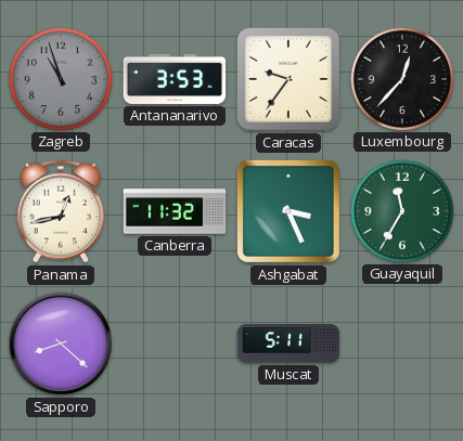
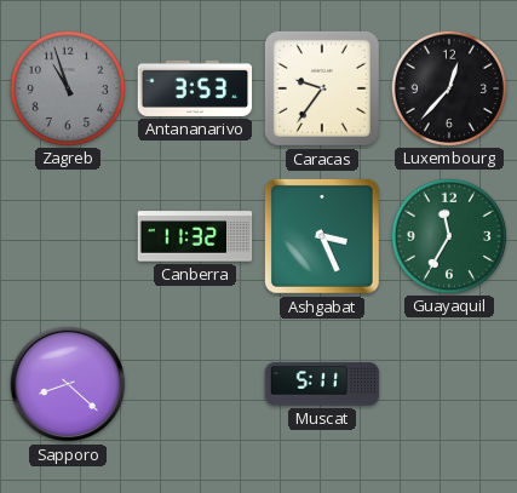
Panama: 12:43 -> none (61, 211)
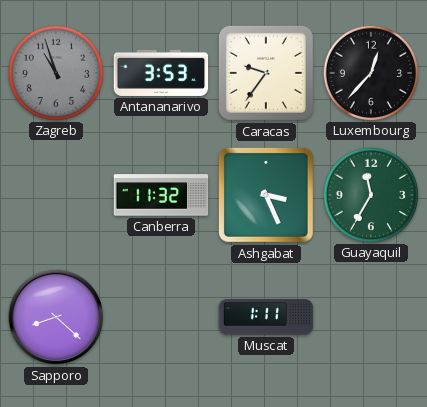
Muscat: 5:11 -> 1:11 (266, 317)
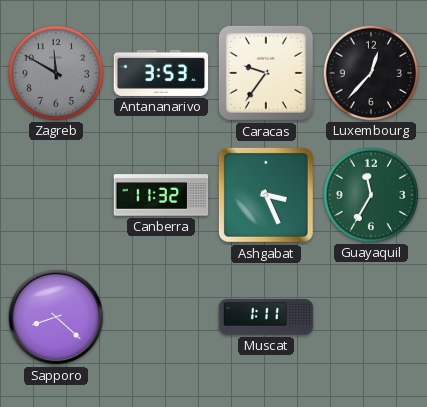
Zagreb: 10:57 -> 11:50 (55, 72)
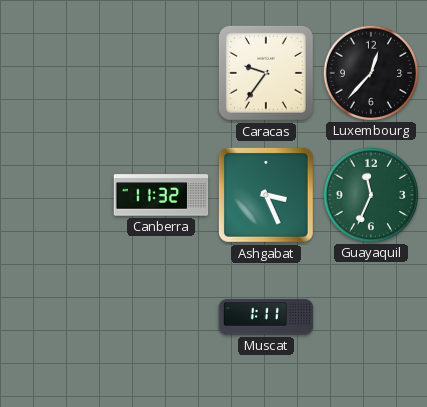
Zagreb: 11:50 -> none (55, 72)
Antananarivo: 3:53 -> none (161, 73)
Guayaquil: 11:35 -> 11:34 (370, 194)
Sapporo: 8:22 -> none (56, 317)
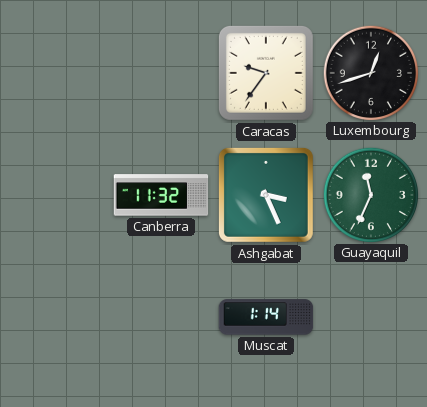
Luxembourg: 12:37 -> 12:42 (370, 72)
Muscat: 1:11 -> 1:14 (266, 317)
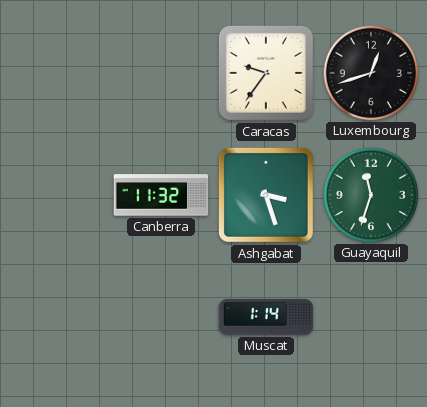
Ashgabat: 3:26 -> 3:27 (266, 195)
Guayaquil: 11:34 -> 11:33 (370, 194)
